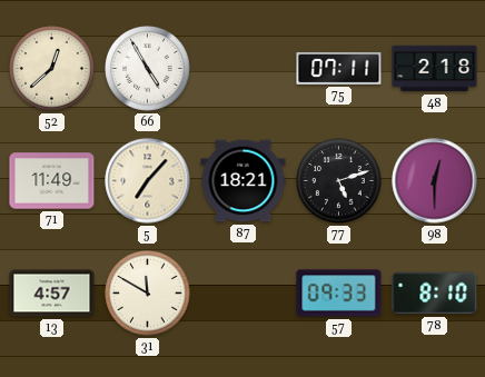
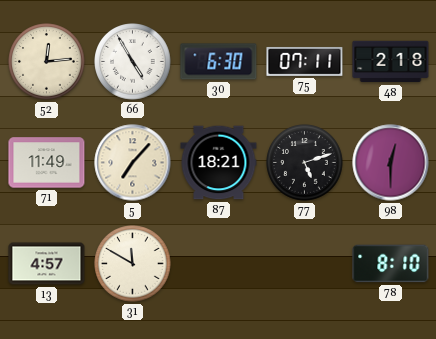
52: 12:38 -> 12:14 (47, 62)
30: none -> 6:30 (219, 62)
57: 09:33 -> none (339, 294)
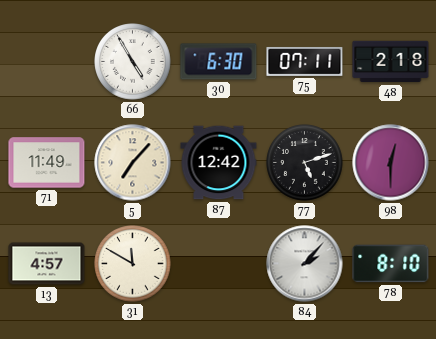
52: 12:14 -> none (47, 62)
87: 18:21 -> 12:42 (219, 163)
84: none -> 2:07 (305, 264)
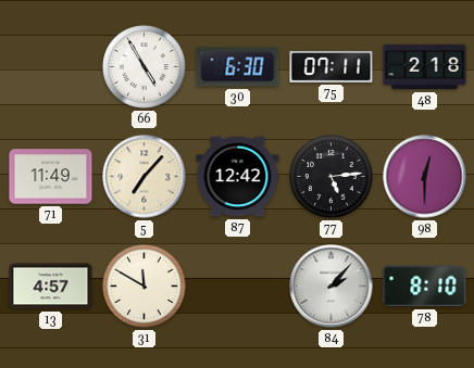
77: 5:12 -> 5:14 (332, 177)
